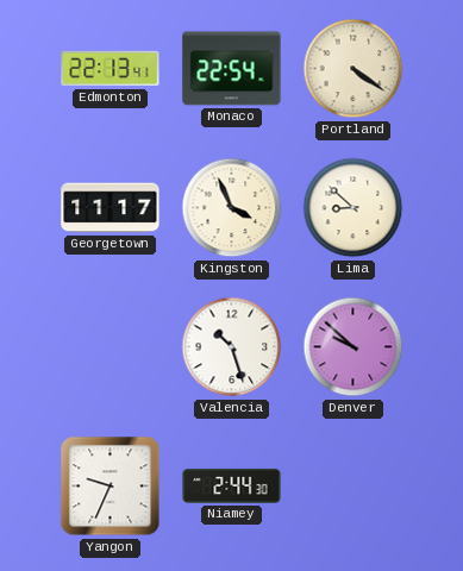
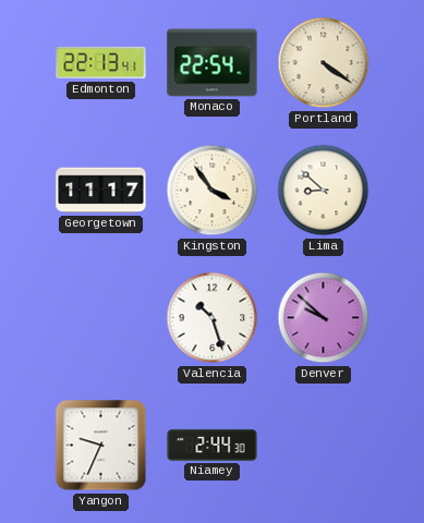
Kingston: 3:56 -> 3:54 (213, 191)
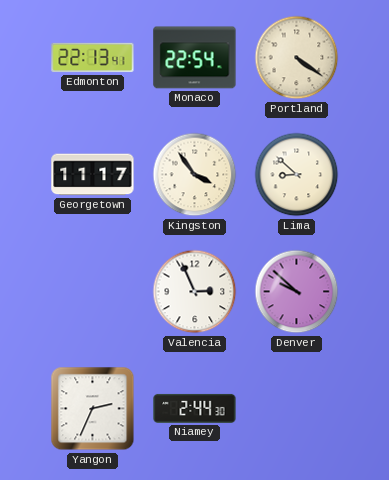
Valencia: 10:27 -> 2:56 (195, 292)
Yangon: 9:34 -> 2:34 (93, 409)
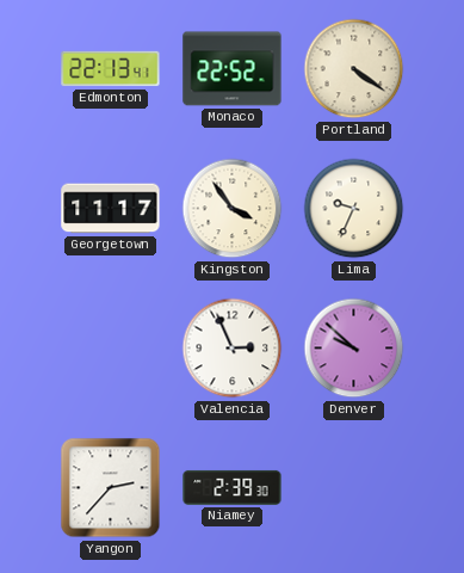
Monaco: 22:54 -> 22:52 (233, 69)
Lima: 8:52 -> 9:34 (354, 209)
Yangon: 2:34 -> 2:37 (111, 488)
Niamey: 2:44 -> 2:39 (233, 487)
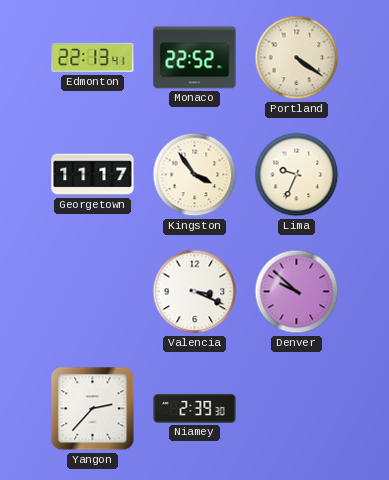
Valencia: 2:56 -> 3:19 (195, 292)
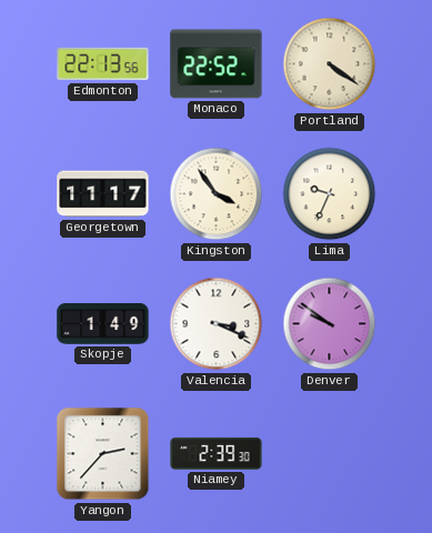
Edmonton: 22:13:41 -> 22:13:56 (103, 64)
Skopje: none -> 1:49 (103, 324)
Denver: 9:52 -> 9:51 (330, 324)
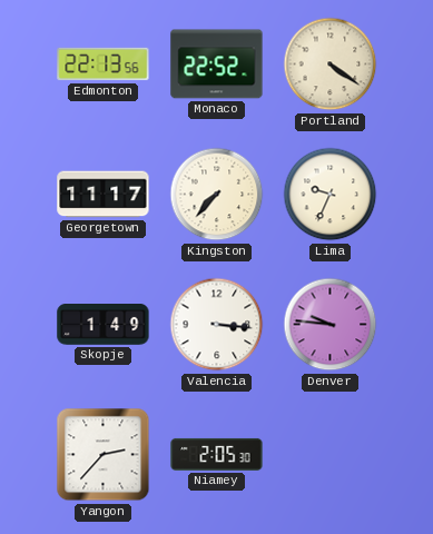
Kingston: 3:54 -> 7:37 (217, 195)
Valencia: 3:19 -> 3:16 (217, 325)
Denver: 9:51 -> 9:46 (331, 325)
Niamey: 2:39 -> 2:05 (217, 454)
